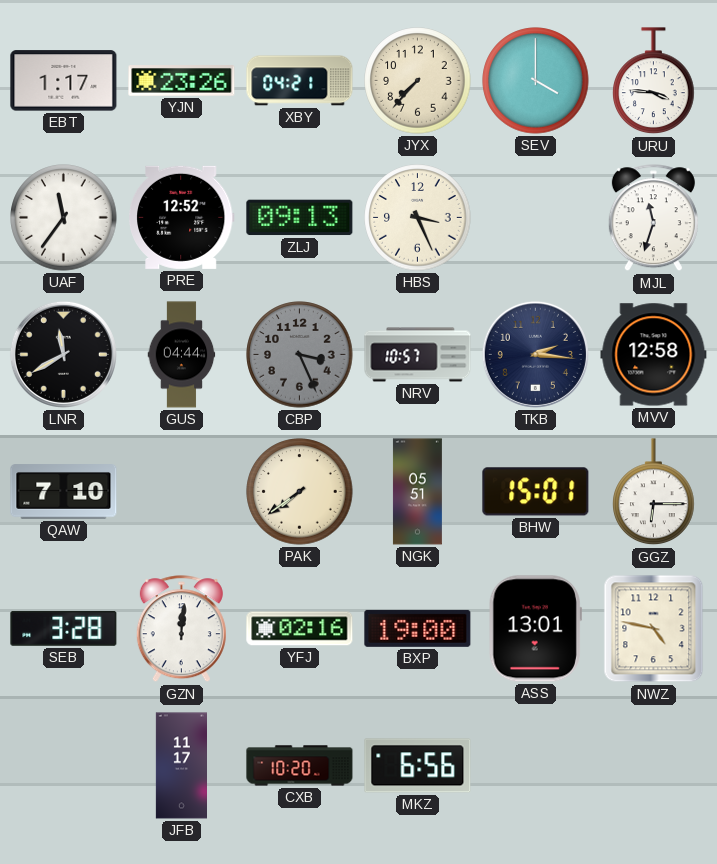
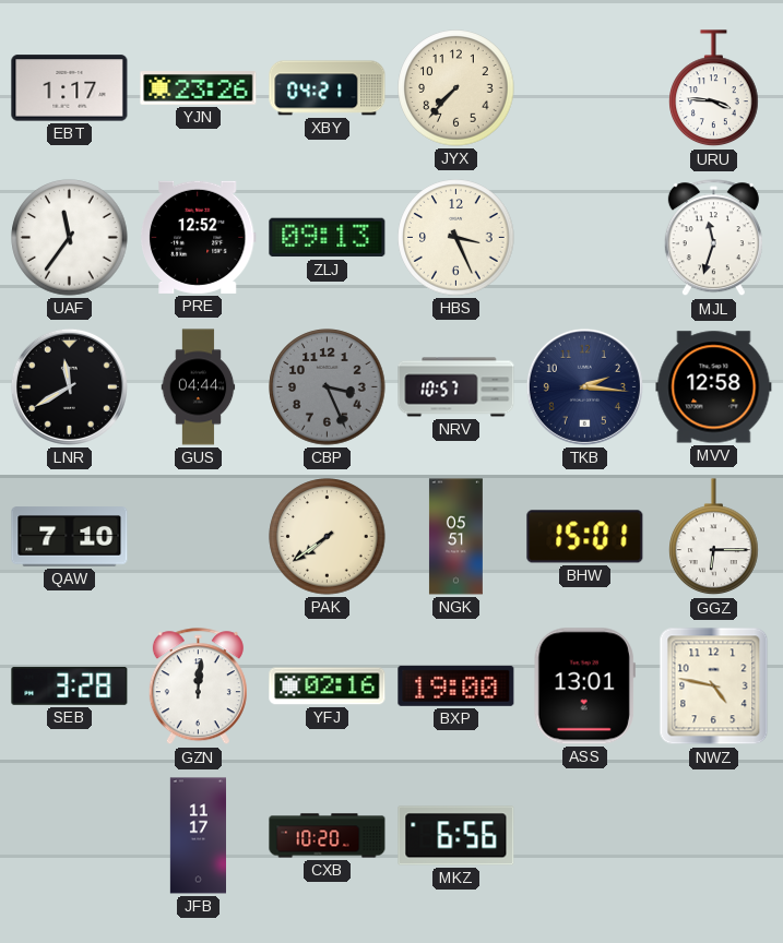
SEV: 4:00 -> none (536, 81)
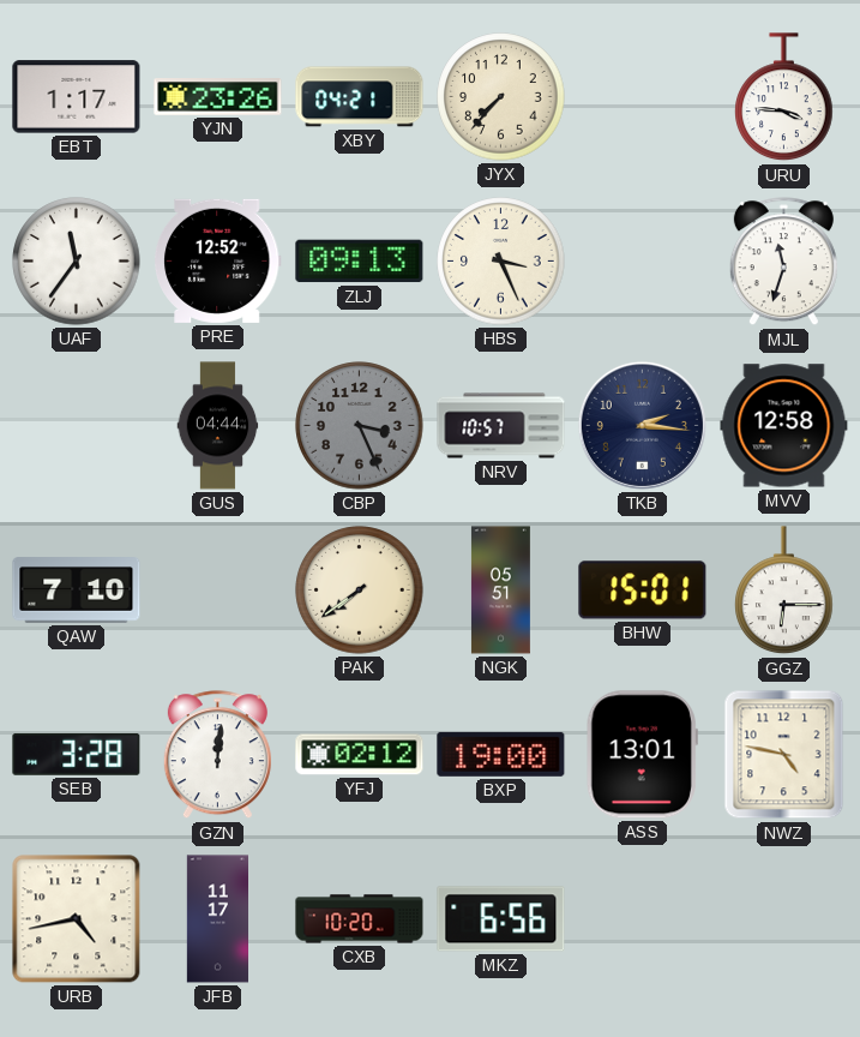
LNR: 11:40 -> none (69, 386)
YFJ: 02:16 -> 02:12 (360, 755)
URB: none -> 4:43 (77, 919)
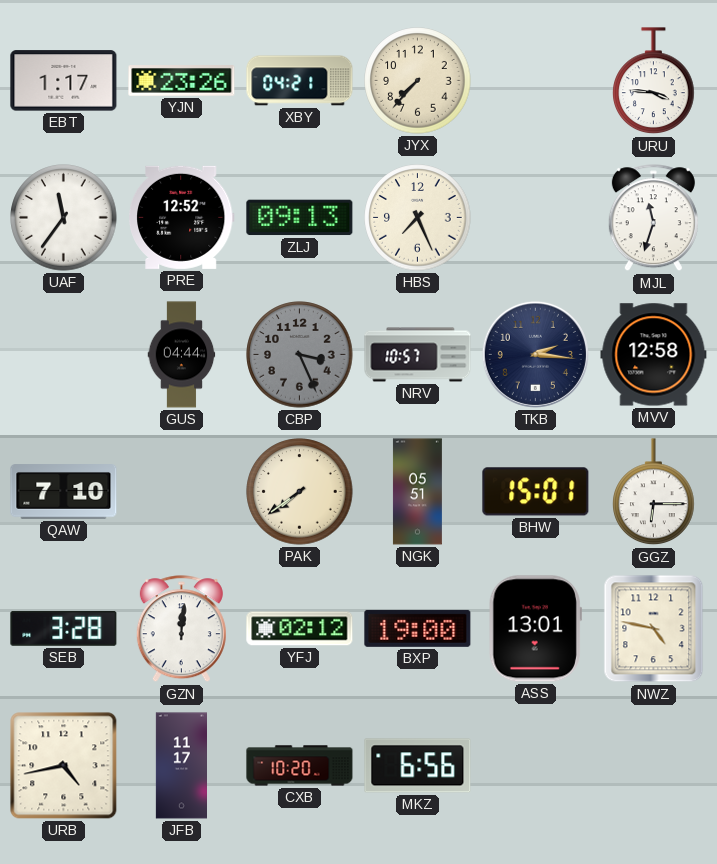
HBS: 3:26 -> 7:26 (418, 218)
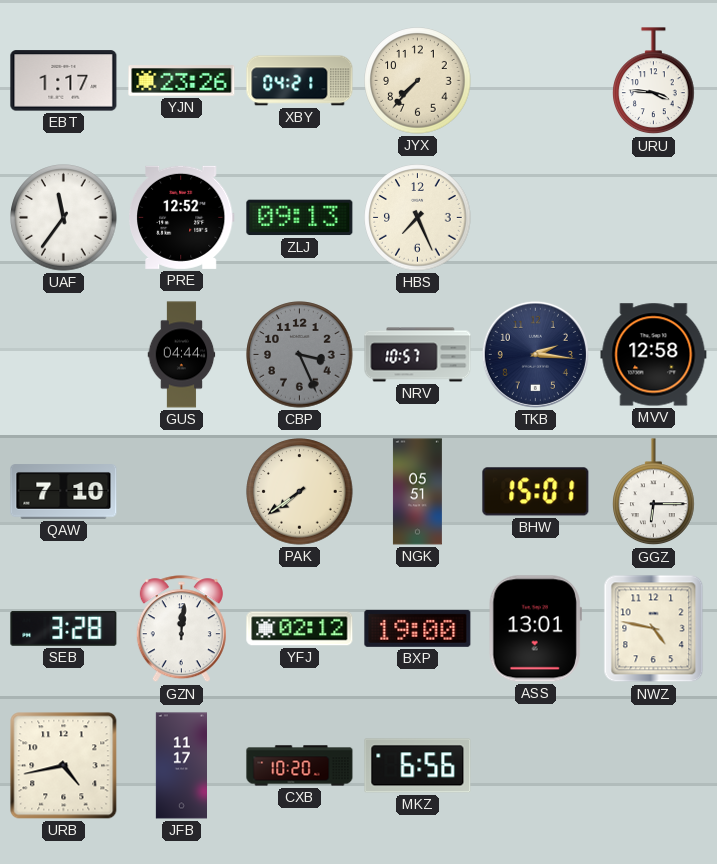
MJL: 11:33 -> none (653, 218)
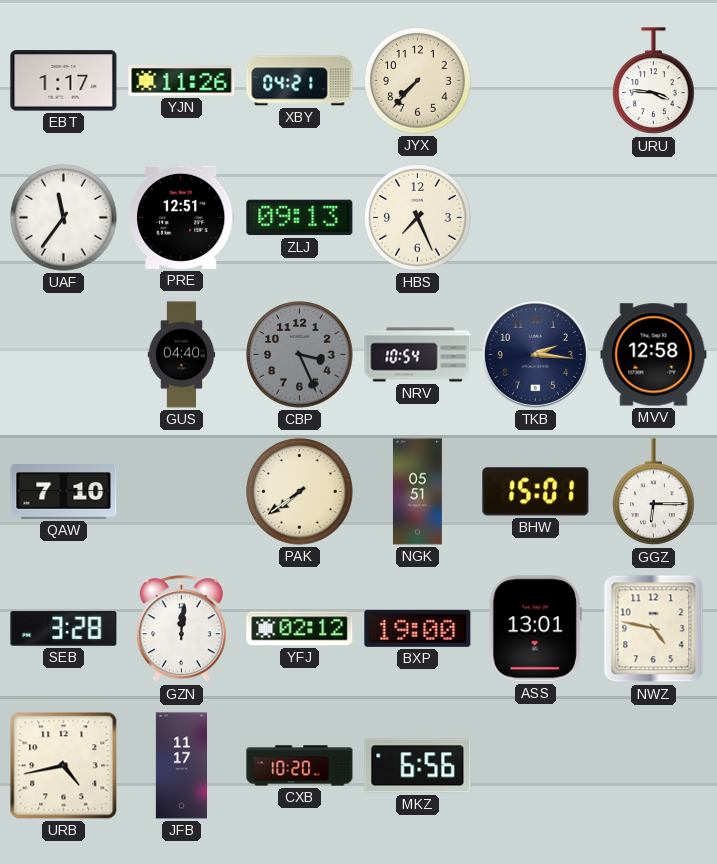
YJN: 23:26 -> 11:26 (182, 81)
PRE: 12:52 -> 12:51 (181, 217)
GUS: 04:44 -> 04:40 (182, 355)
NRV: 10:57 -> 10:54 (418, 355)
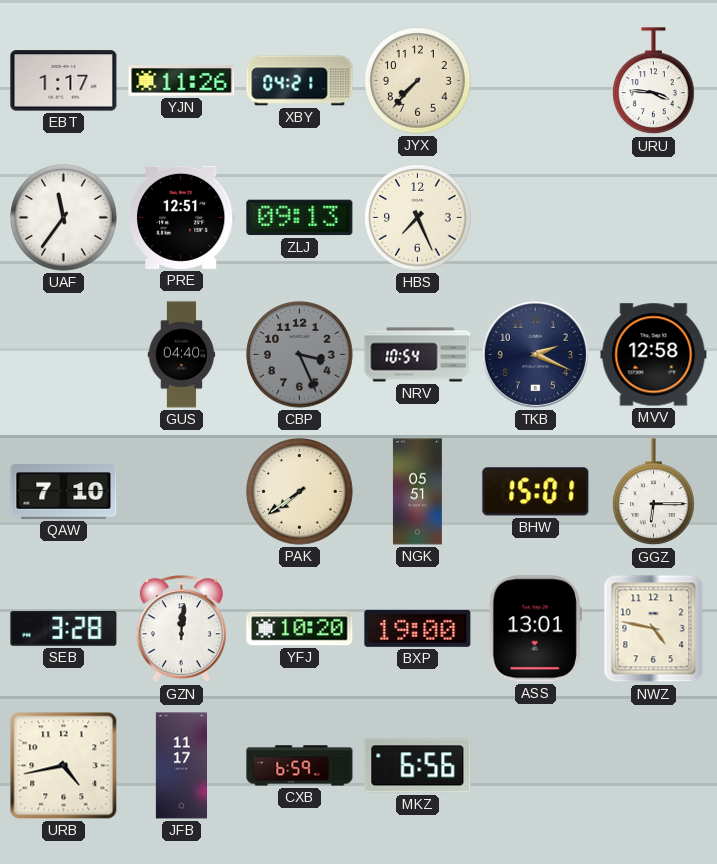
TKB: 2:16 -> 2:19 (535, 354)
YFJ: 02:12 -> 10:20 (300, 629)
CXB: 10:20 -> 6:59 (300, 766)
